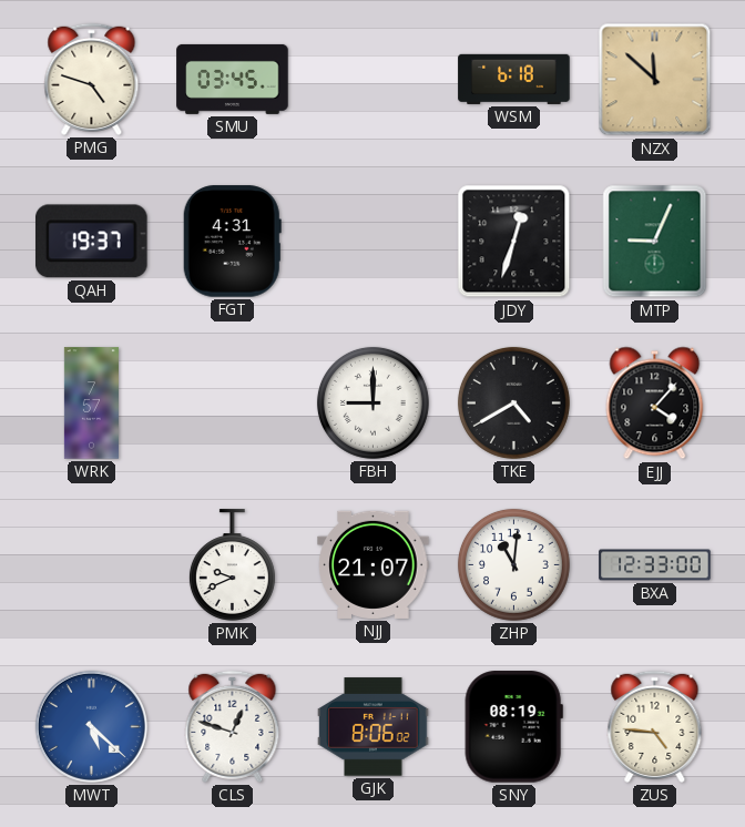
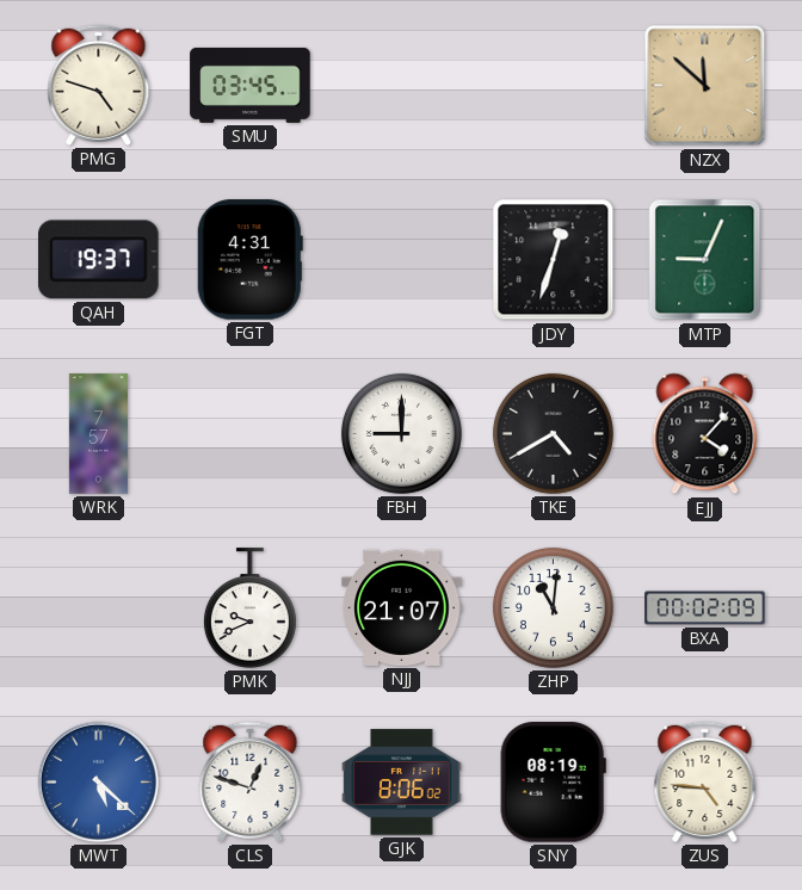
WSM: 6:18 -> none (514, 79)
BXA: 12:33 -> 00:02 (705, 608)
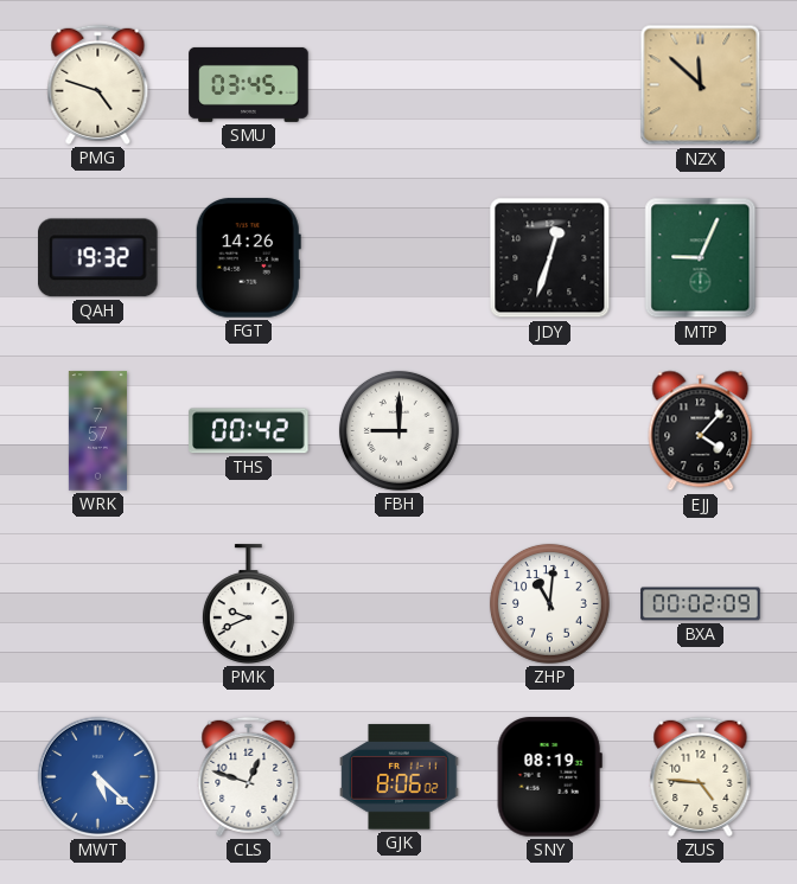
QAH: 19:37 -> 19:32 (98, 258)
FGT: 4:31 -> 14:26 (248, 258)
THS: none -> 00:42 (249, 431)
TKE: 4:40 -> none (553, 433)
NJJ: 21:07 -> none (402, 607)
